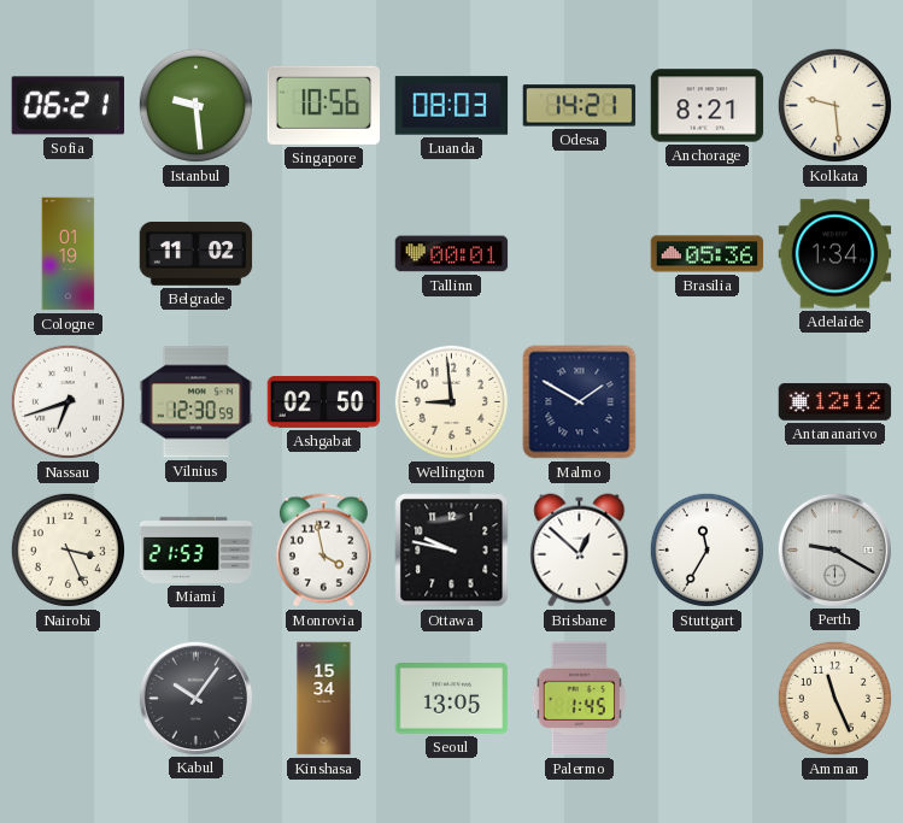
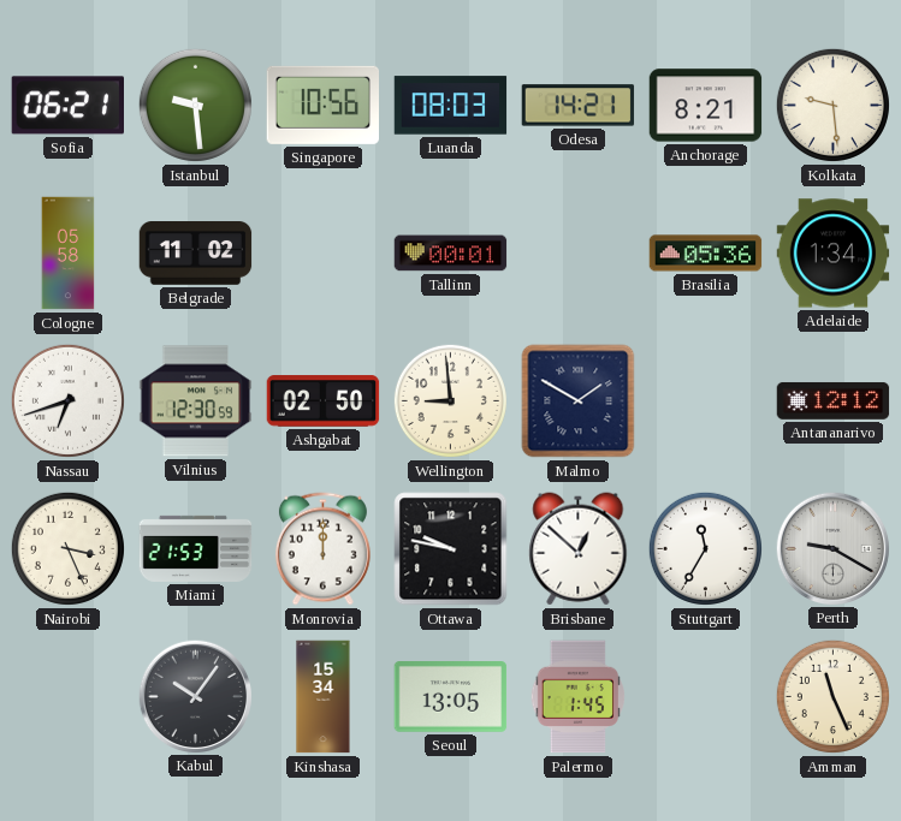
Cologne: 01:19 -> 05:58 (69, 254)
Monrovia: 3:58 -> 12:00 (322, 549)
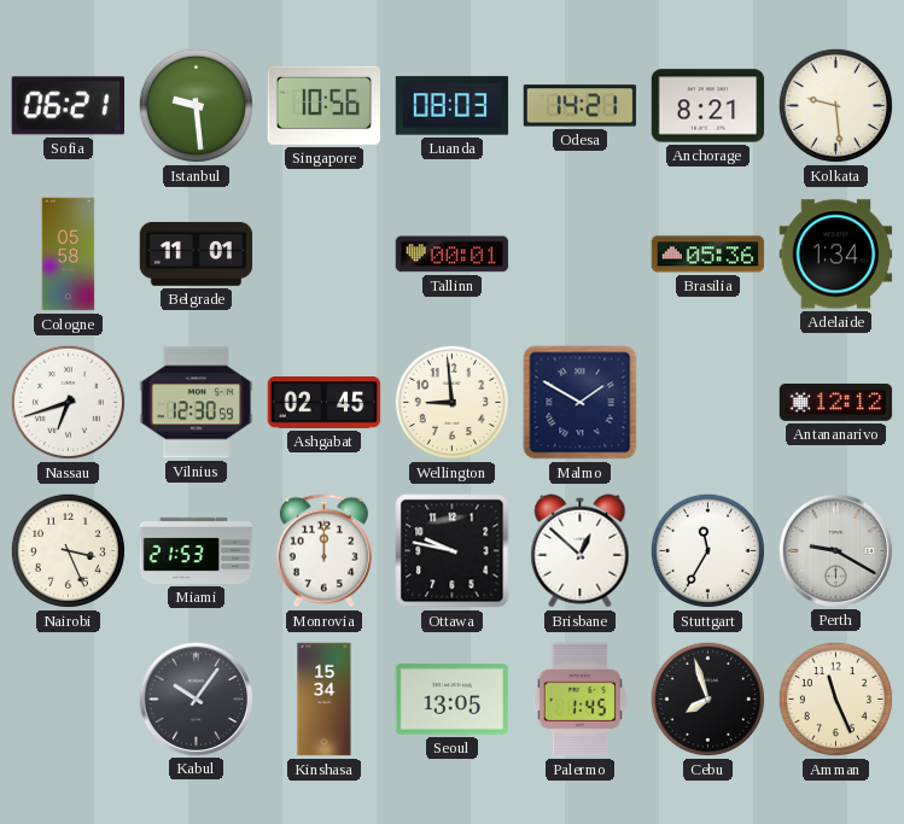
Belgrade: 11:02 -> 11:01 (197, 255)
Ashgabat: 02:50 -> 02:45 (325, 403)
Cebu: none -> 7:57 (707, 699)
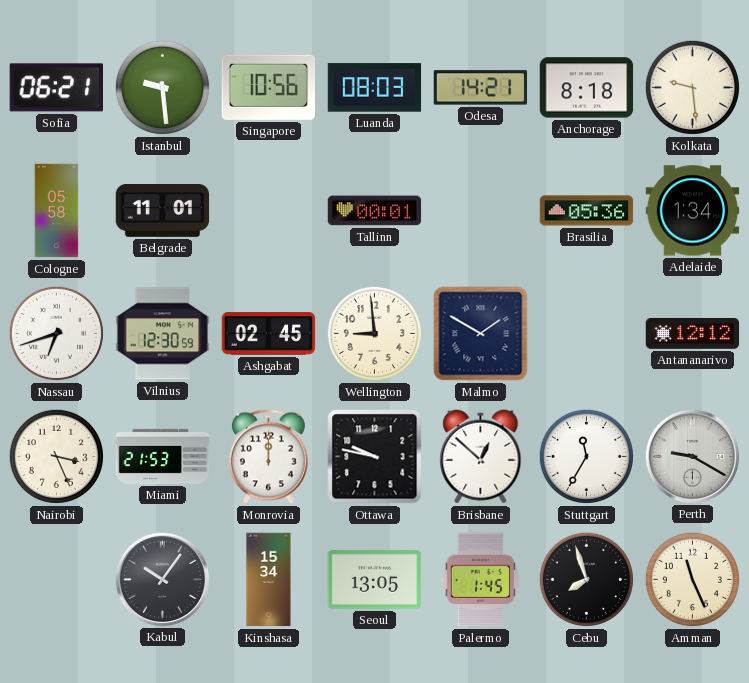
Anchorage: 8:21 -> 8:18 (587, 88)
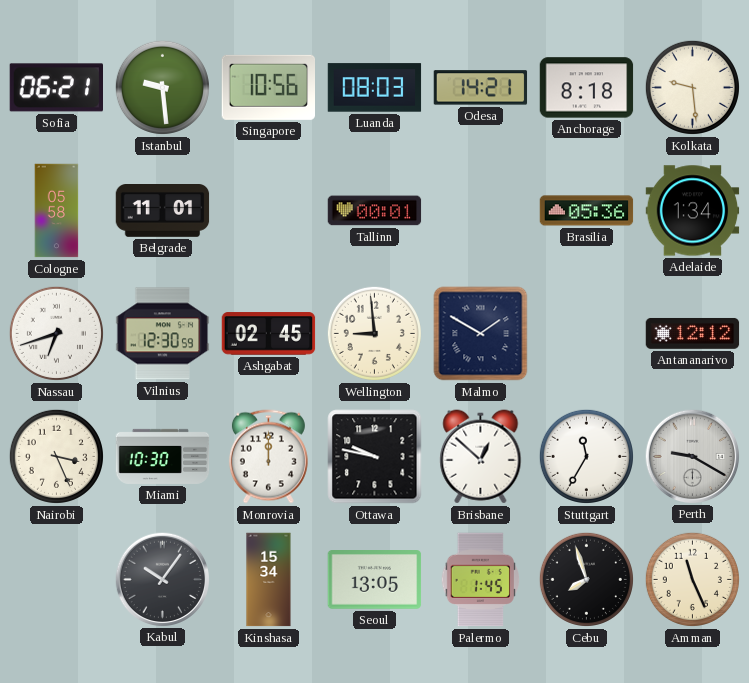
Miami: 21:53 -> 10:30 (163, 456)
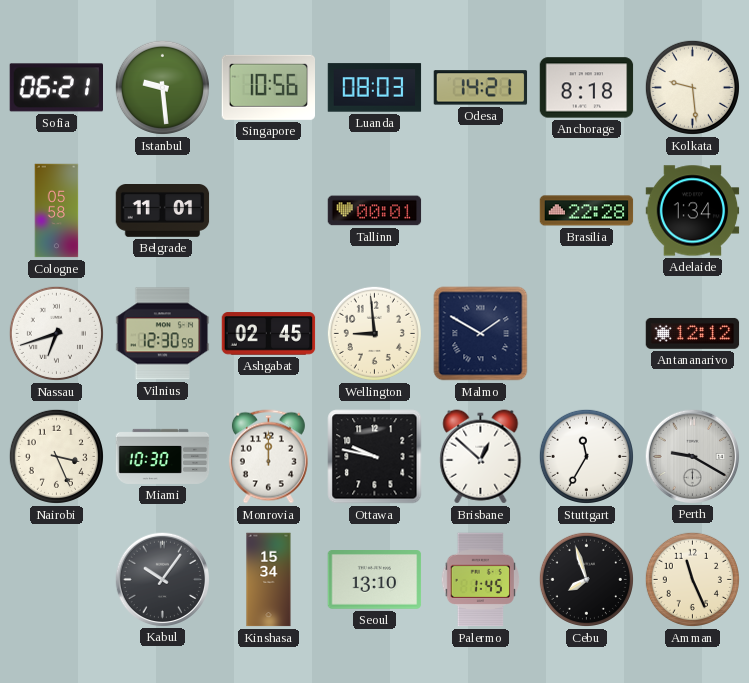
Brasilia: 05:36 -> 22:28 (587, 211)
Seoul: 13:05 -> 13:10 (375, 580)
